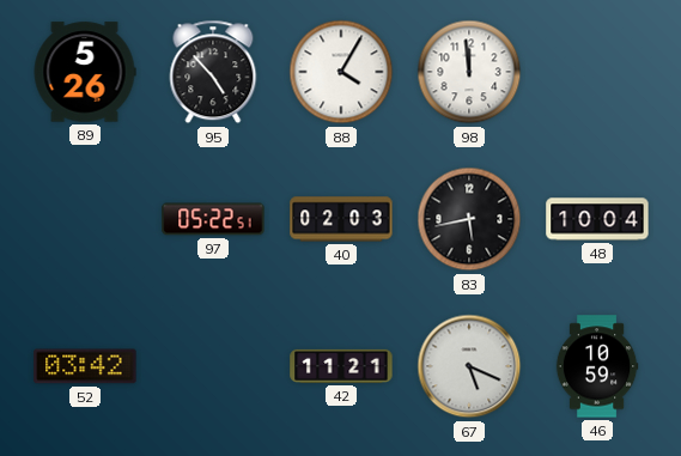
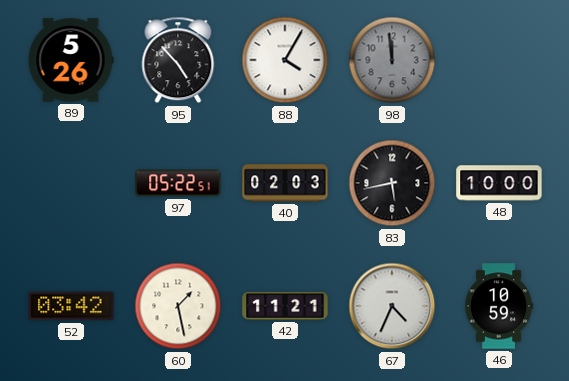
98 dial: white -> grey (392, 60)
48: 10:04 -> 10:00 (499, 183)
60: none -> 1:28 (178, 306)
67: 5:19 -> 4:34 (392, 306)
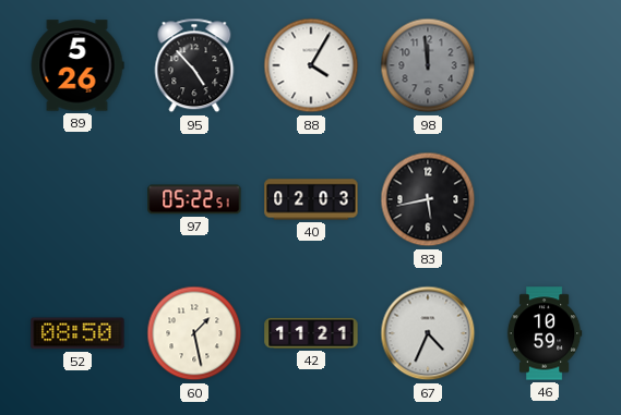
48: 10:00 -> none (499, 183)
52: 03:42 -> 08:50 (77, 333)
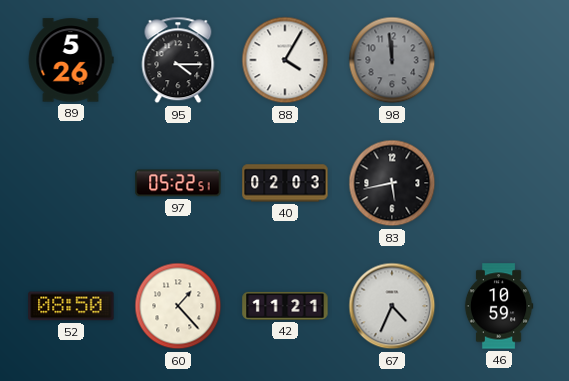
95: 4:53 -> 4:15 (178, 60)
60: 1:28 -> 1:23 (178, 306)
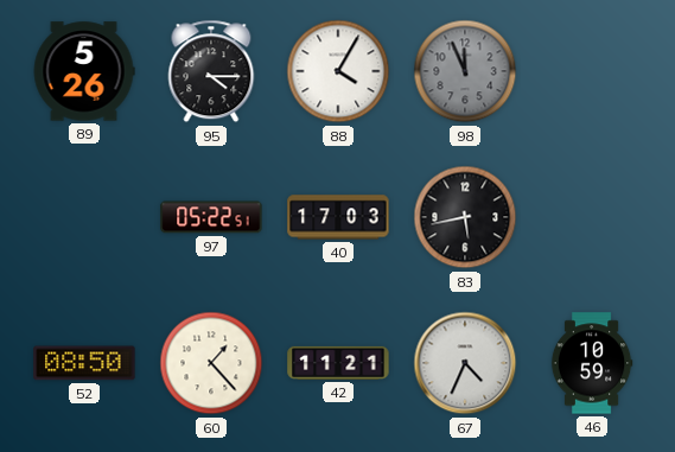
98: 11:59 -> 11:56 (465, 71)
40: 02:03 -> 17:03 (338, 217)
